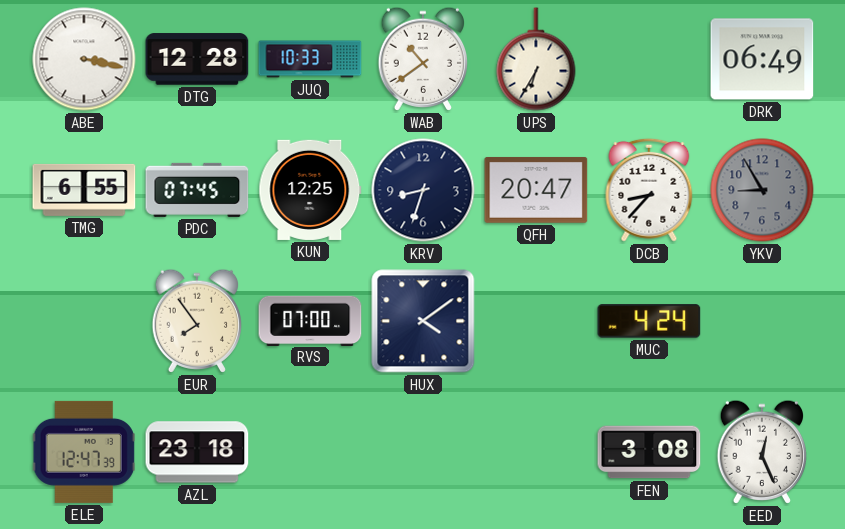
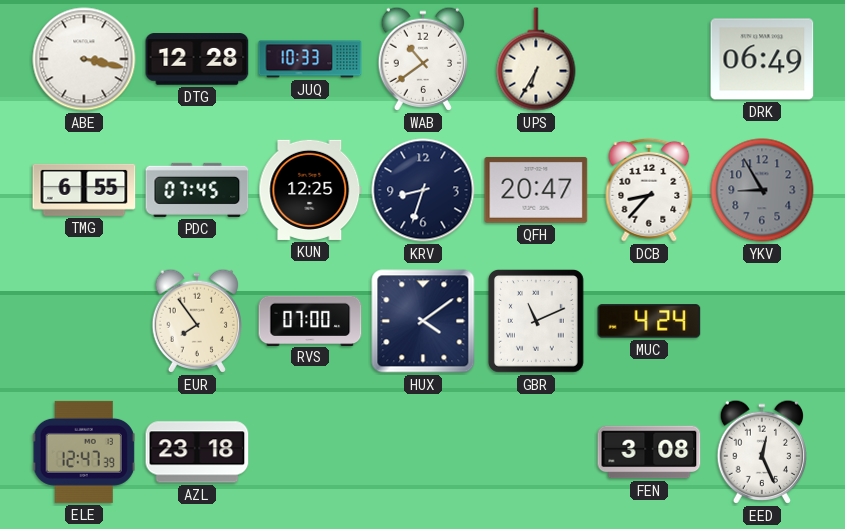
GBR: none -> 11:11 (536, 322)
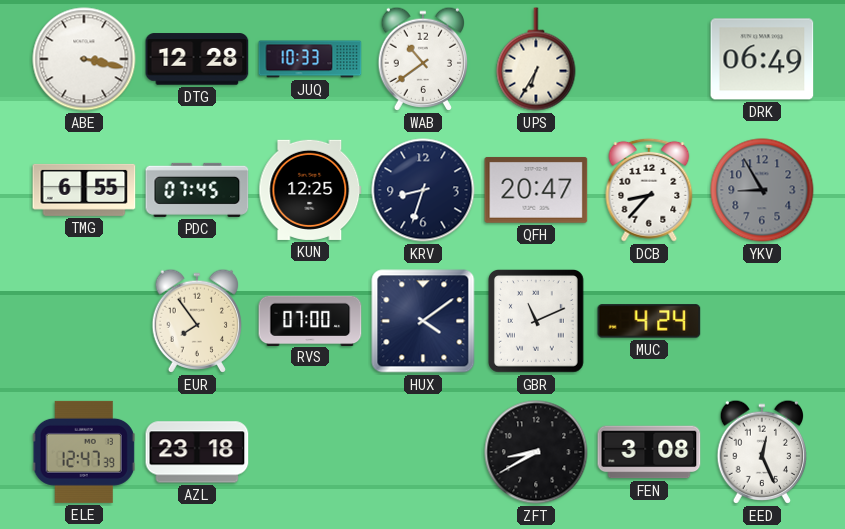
ZFT: none -> 8:40 (536, 452)
